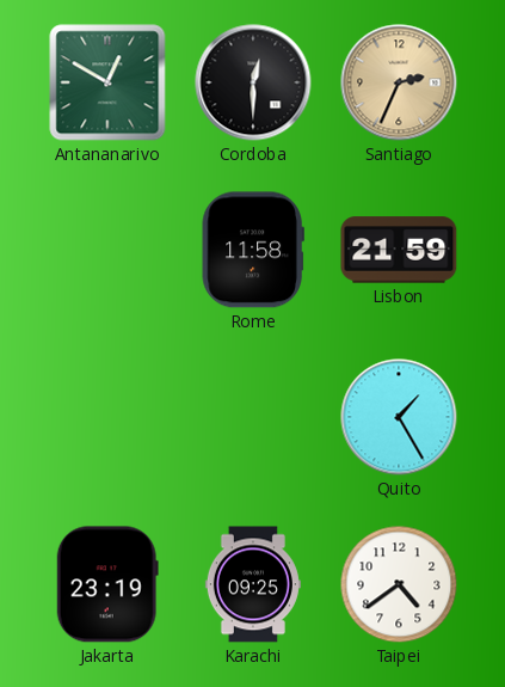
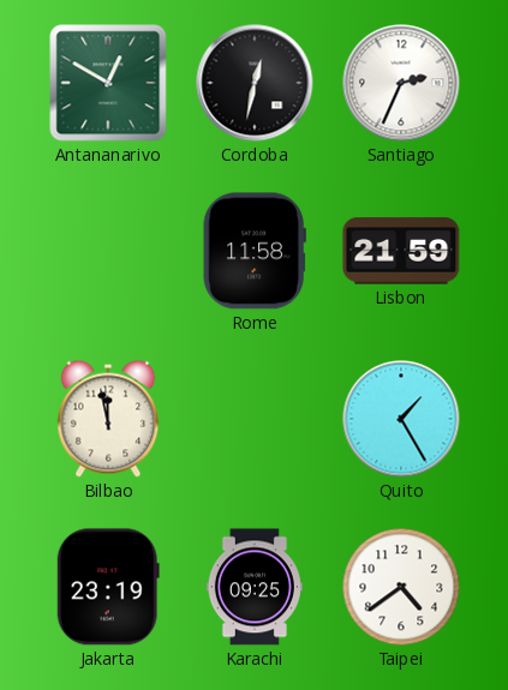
Cordoba: 12:30 -> 12:32 (255, 83)
Santiago dial: champagne -> white (401, 83)
Bilbao: none -> 11:58 (108, 419)
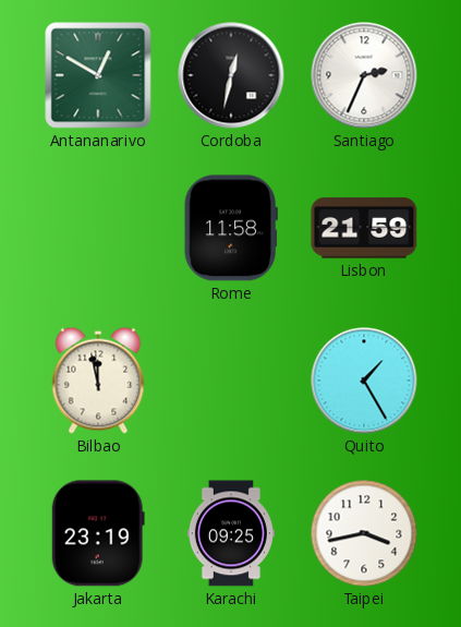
Taipei: 4:39 -> 3:43 (364, 533)
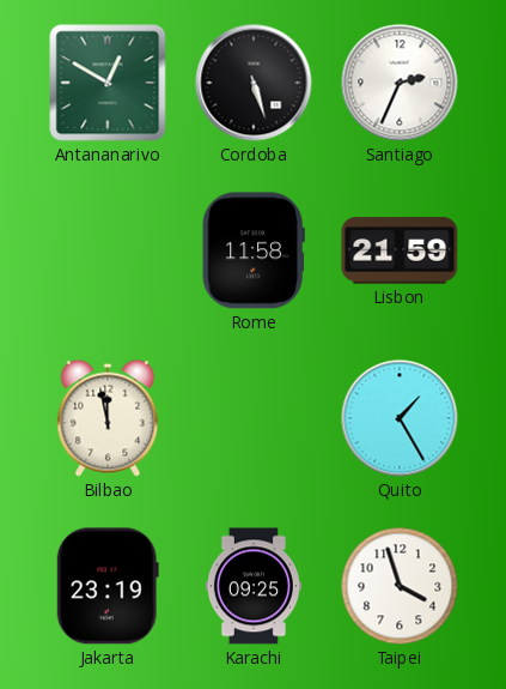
Cordoba: 12:32 -> 5:27 (254, 83)
Taipei: 3:43 -> 3:57 (400, 586)
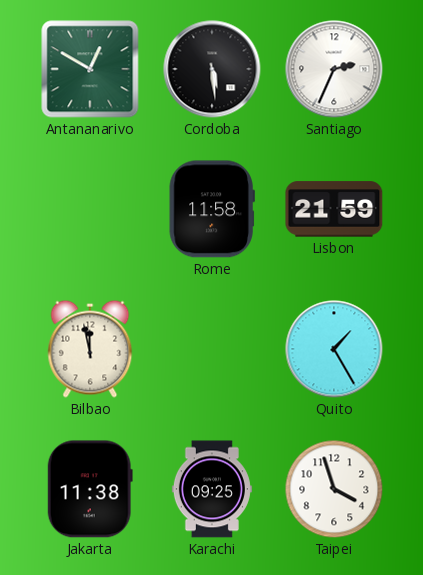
Cordoba: 5:27 -> 5:29 (212, 69)
Jakarta: 23:19 -> 11:38 (90, 489)
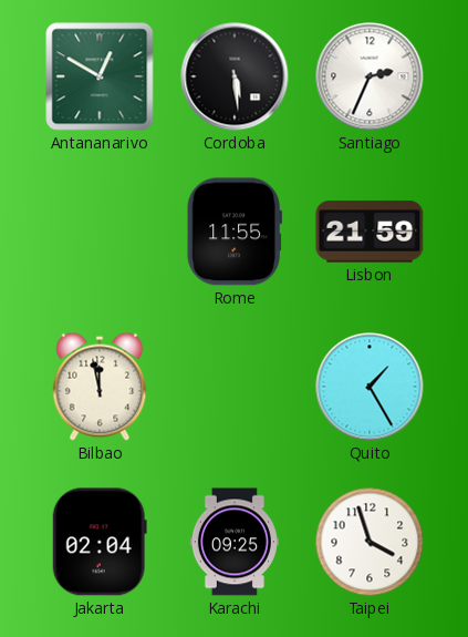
Rome: 11:58 -> 11:55 (235, 232)
Jakarta: 11:38 -> 02:04 (100, 542)
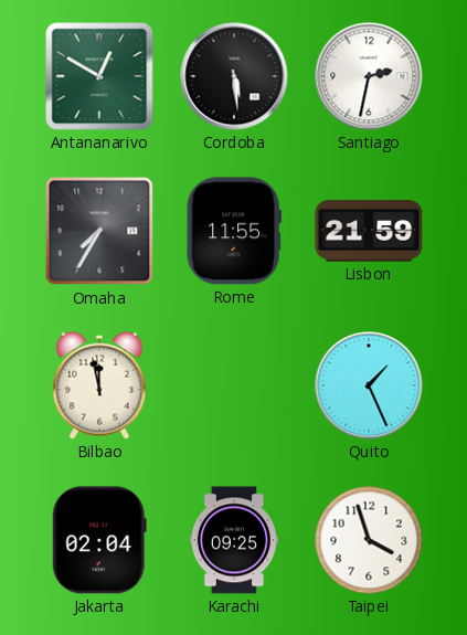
Santiago: 2:34 -> 2:32 (369, 76)
Omaha: none -> 7:35 (99, 231)
Quito: 1:25 -> 1:26 (369, 385)
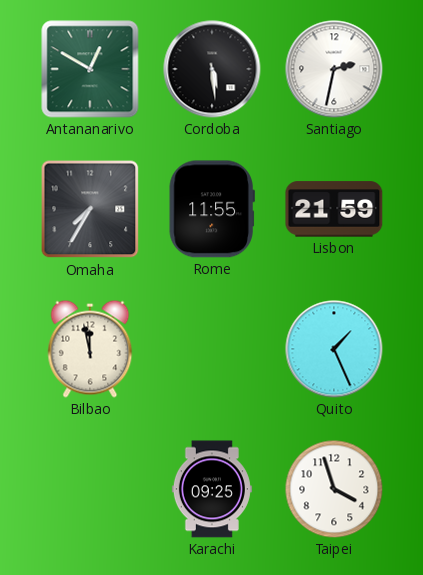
Jakarta: 02:04 -> none (99, 540)
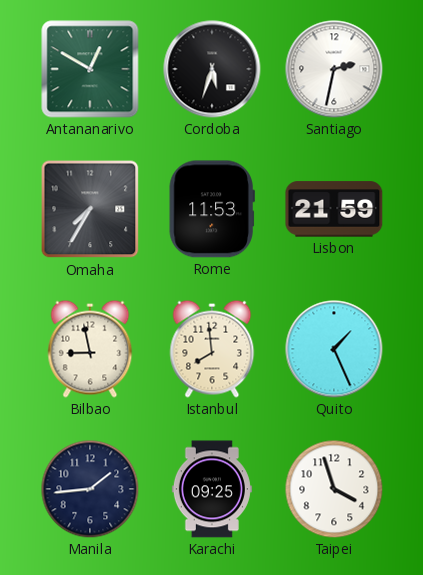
Cordoba: 5:29 -> 5:33 (212, 69)
Rome: 11:55 -> 11:53 (212, 209)
Bilbao: 11:58 -> 8:58 (90, 349)
Istanbul: none -> 7:59 (212, 349)
Manila: none -> 1:44 (90, 489)
